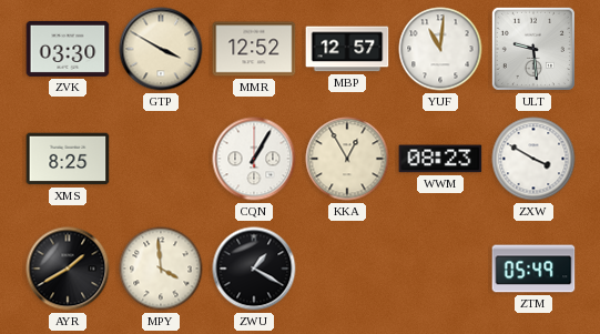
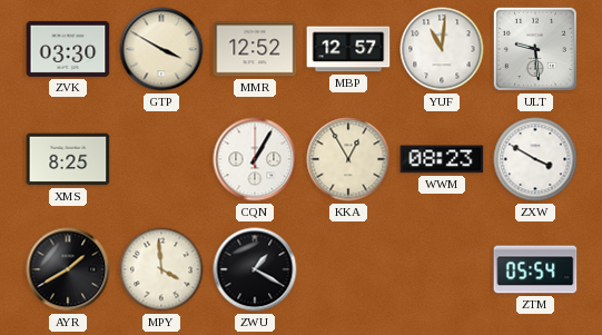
ZTM: 05:49 -> 05:54 (535, 269)
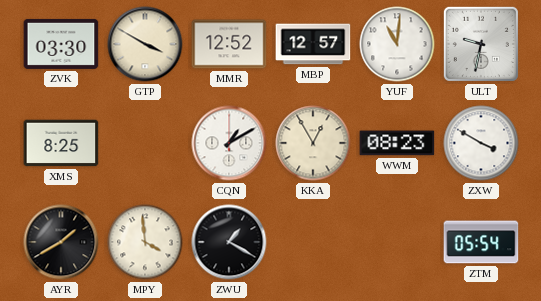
ULT: 9:29 -> 9:32 (481, 44)
CQN: 1:05 -> 1:10 (229, 143)
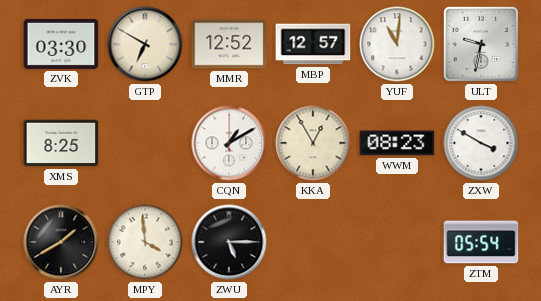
GTP: 3:50 -> 6:50 (145, 44)
ZWU: 1:20 -> 5:15 (229, 242)
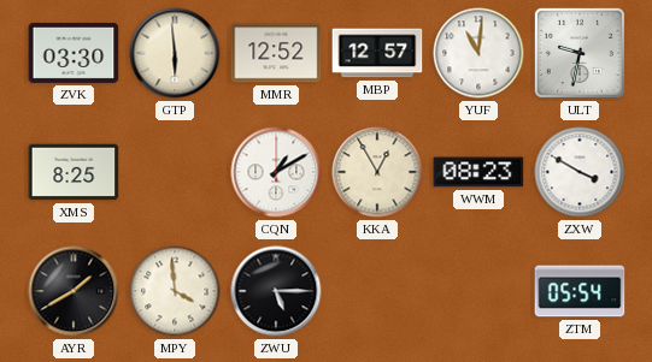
GTP: 6:50 -> 5:59 (175, 53)
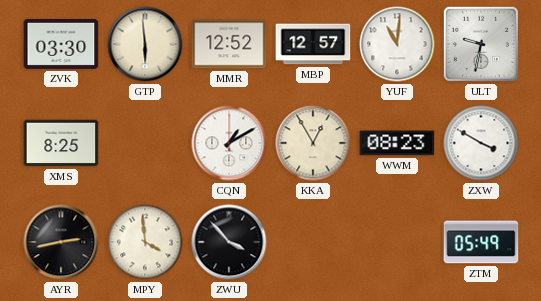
AYR: 1:40 -> 2:43 (61, 242)
ZWU: 5:15 -> 3:53 (229, 242)
ZTM: 05:54 -> 05:49 (481, 242)
